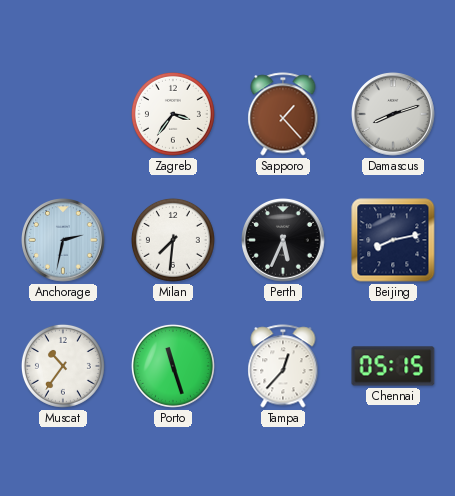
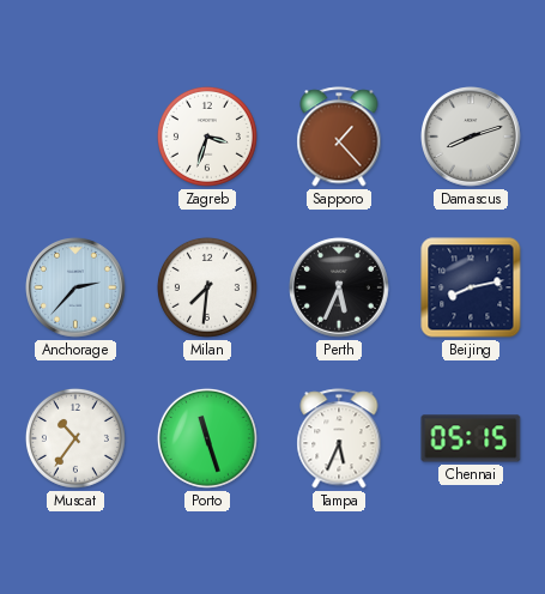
Zagreb: 3:36 -> 3:33 (207, 137)
Anchorage: 2:32 -> 2:37 (75, 287)
Tampa: 12:37 -> 5:34 (339, 438)
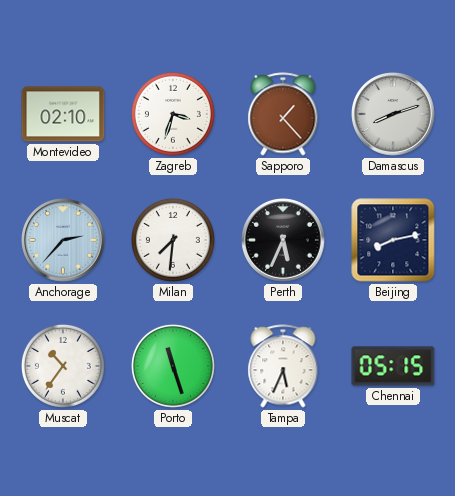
Montevideo: none -> 02:10 (63, 114)
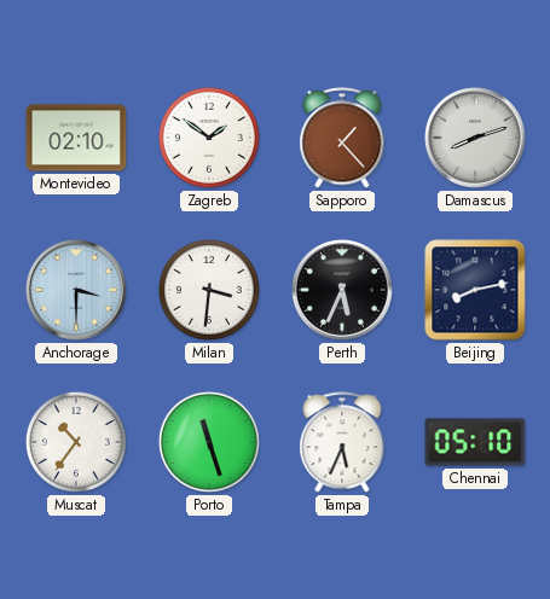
Zagreb: 3:33 -> 1:51 (209, 138)
Anchorage: 2:37 -> 3:30 (76, 290)
Milan: 7:31 -> 3:31 (209, 290)
Chennai: 05:15 -> 05:10 (475, 442)
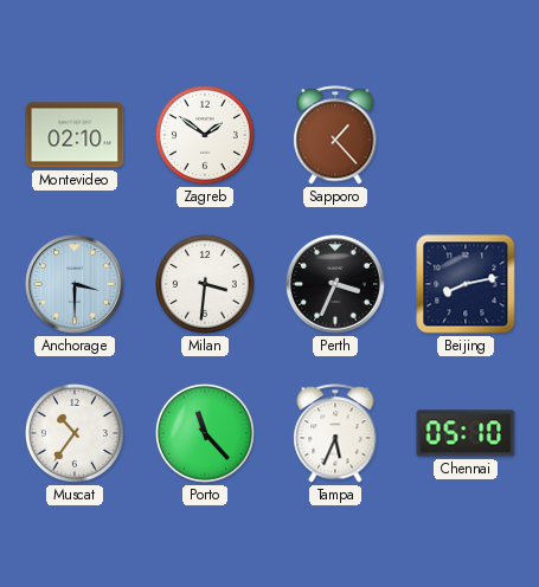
Damascus: 8:12 -> none (475, 138)
Perth: 5:34 -> 3:34 (335, 284)
Porto: 11:27 -> 11:23 (205, 433)
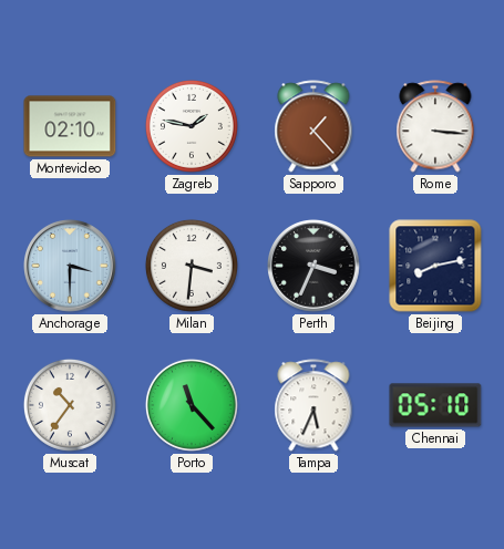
Zagreb: 1:51 -> 1:47 (192, 126)
Rome: none -> 3:16 (435, 126)
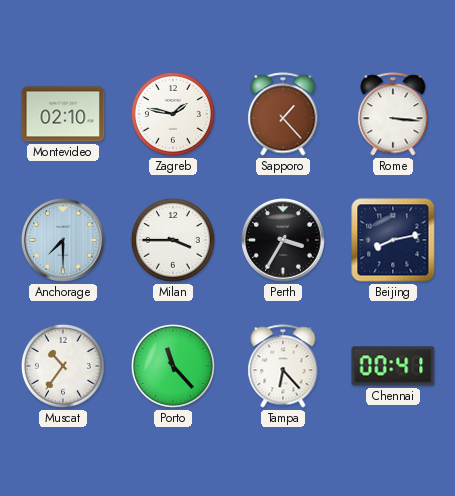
Anchorage: 3:30 -> 7:30 (63, 240)
Milan: 3:31 -> 3:45 (173, 240)
Perth: 3:34 -> 3:35 (283, 240)
Tampa: 5:34 -> 6:23 (283, 366)
Chennai: 05:10 -> 00:41 (393, 366)
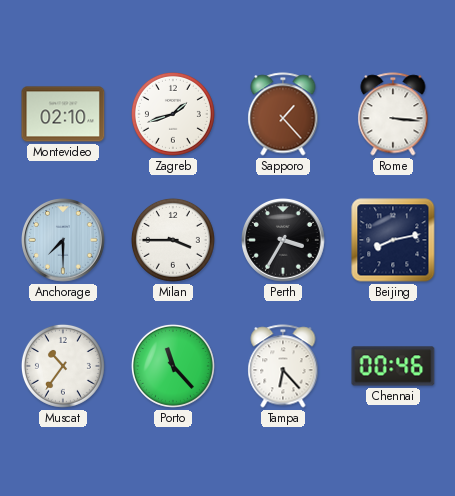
Zagreb: 1:47 -> 1:42 (173, 114)
Chennai: 00:41 -> 00:46 (393, 366)
